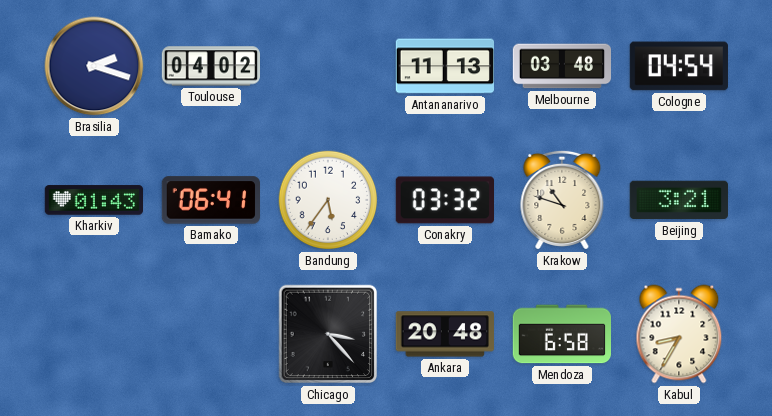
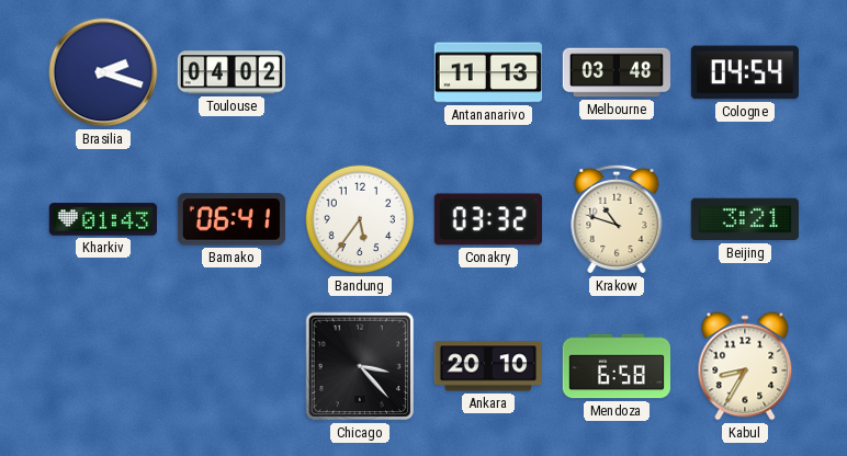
Ankara: 20:48 -> 20:10 (487, 366)
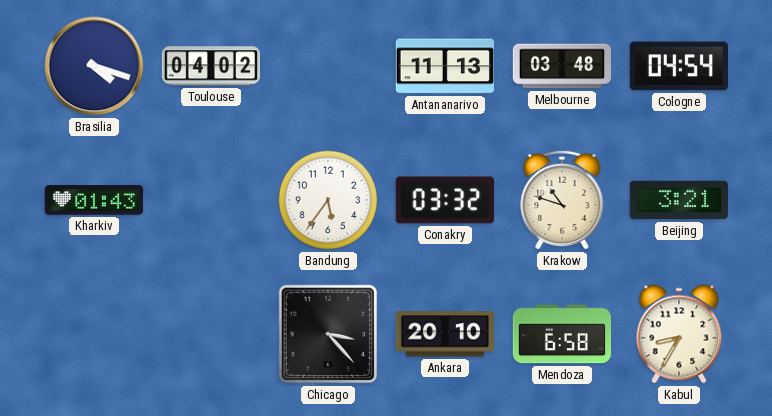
Brasilia: 2:18 -> 4:18 (94, 66)
Bamako: 06:41 -> none (230, 219)
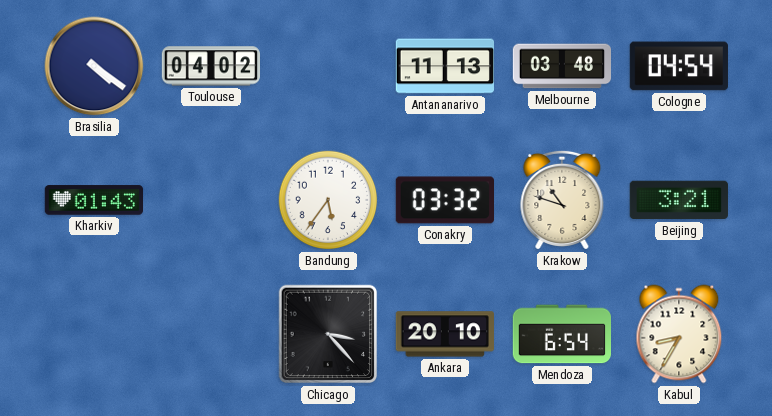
Brasilia: 4:18 -> 4:21 (94, 66)
Mendoza: 6:58 -> 6:54 (561, 334)
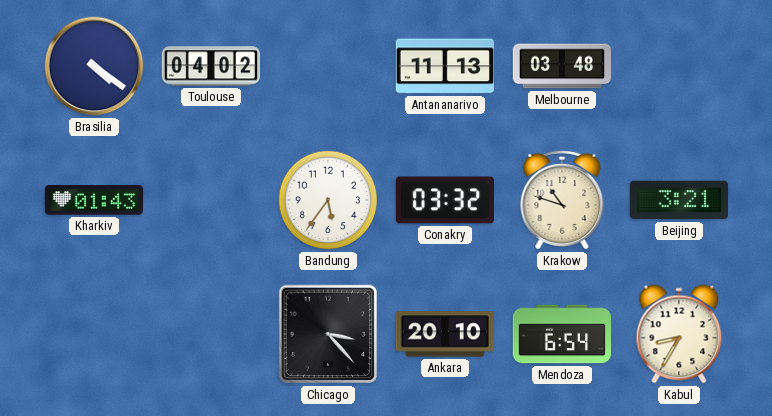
Cologne: 04:54 -> none (679, 66)
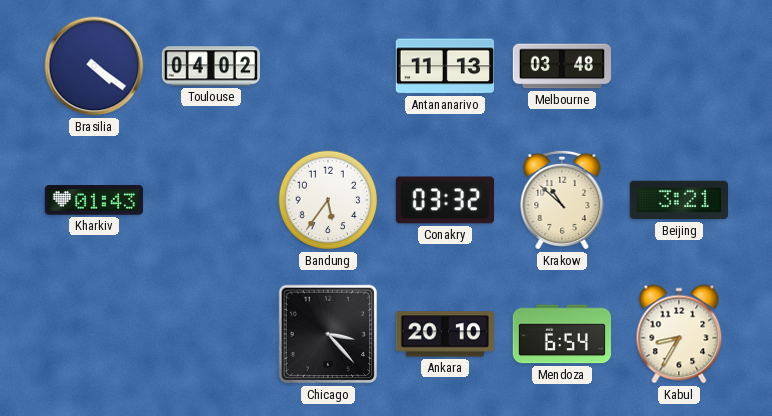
Krakow: 10:48 -> 10:52 (562, 200)
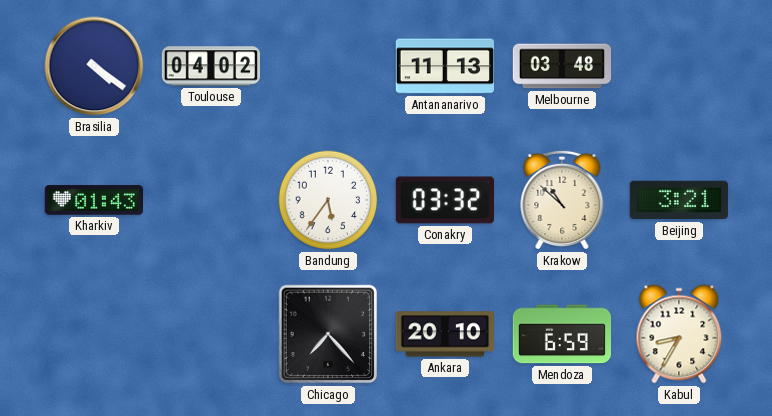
Chicago: 3:23 -> 7:23 (328, 334)
Mendoza: 6:54 -> 6:59 (561, 334)
